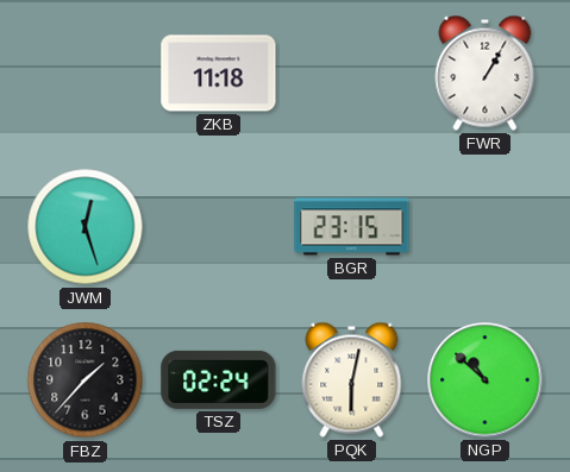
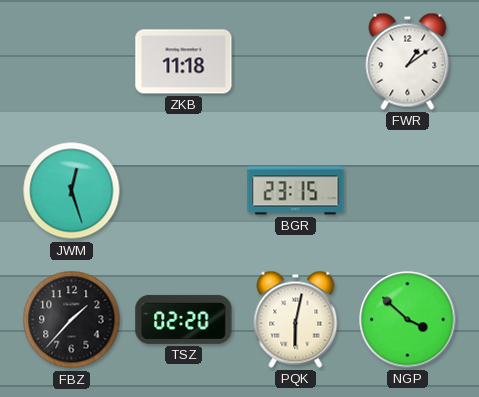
FWR: 1:05 -> 1:09 (408, 61)
TSZ: 02:24 -> 02:20 (184, 319)
NGP: 10:52 -> 3:52 (408, 320)
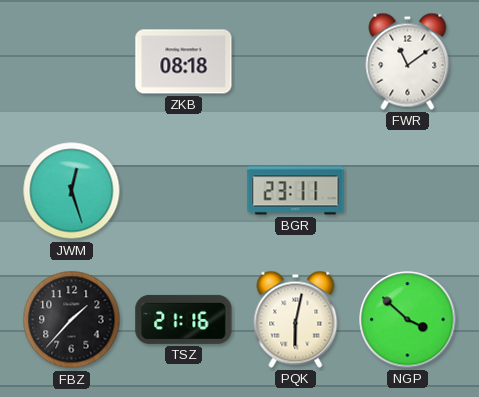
ZKB: 11:18 -> 08:18 (184, 62)
FWR: 1:09 -> 11:09 (408, 61)
BGR: 23:15 -> 23:11 (296, 191)
TSZ: 02:20 -> 21:16 (184, 319)
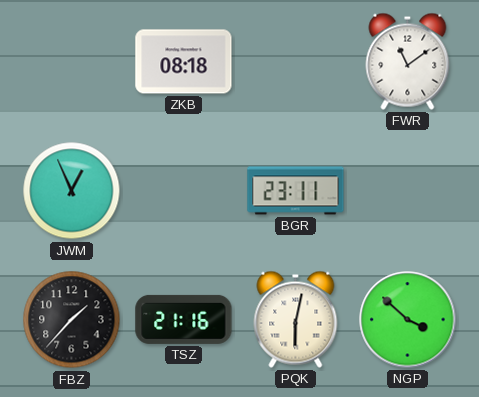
JWM: 12:27 -> 12:56 (72, 191)
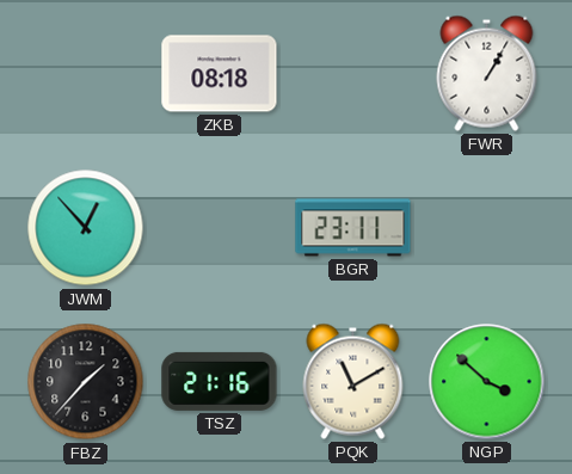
FWR: 11:09 -> 1:05 (487, 73)
JWM: 12:56 -> 12:53 (86, 228)
PQK: 6:02 -> 11:10 (353, 381)
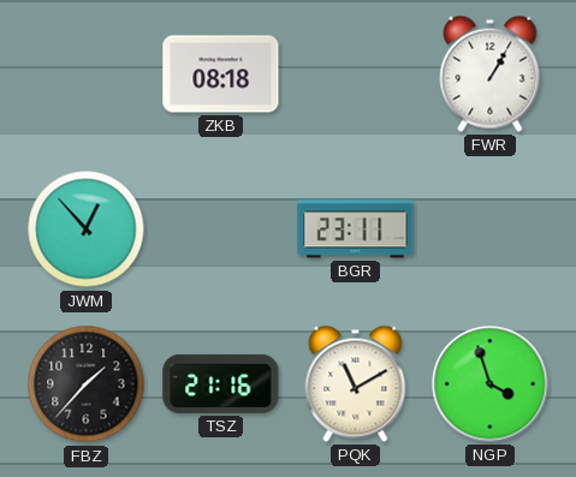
NGP: 3:52 -> 3:57 (491, 384)
